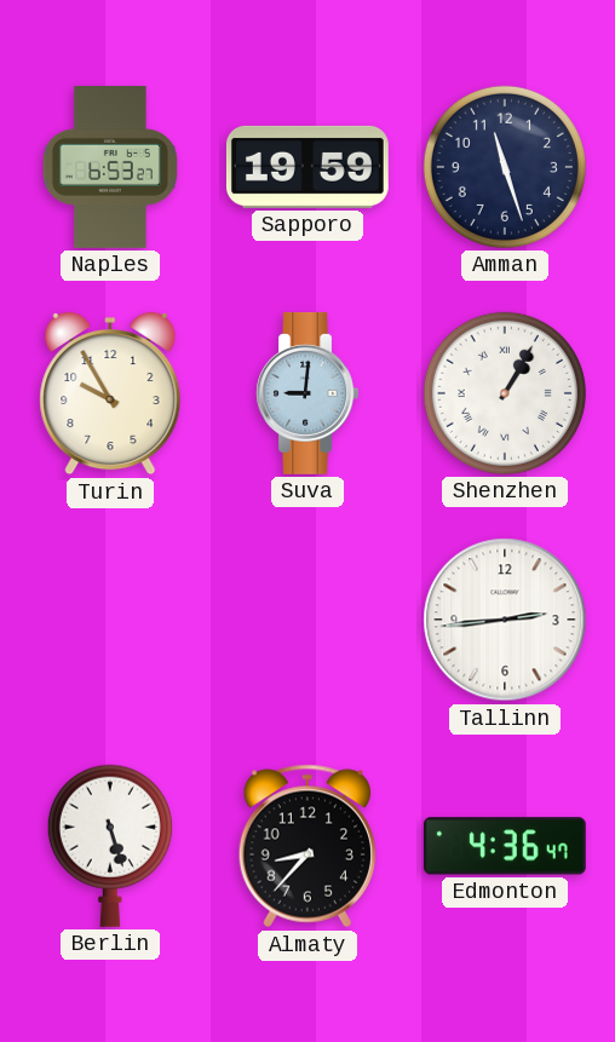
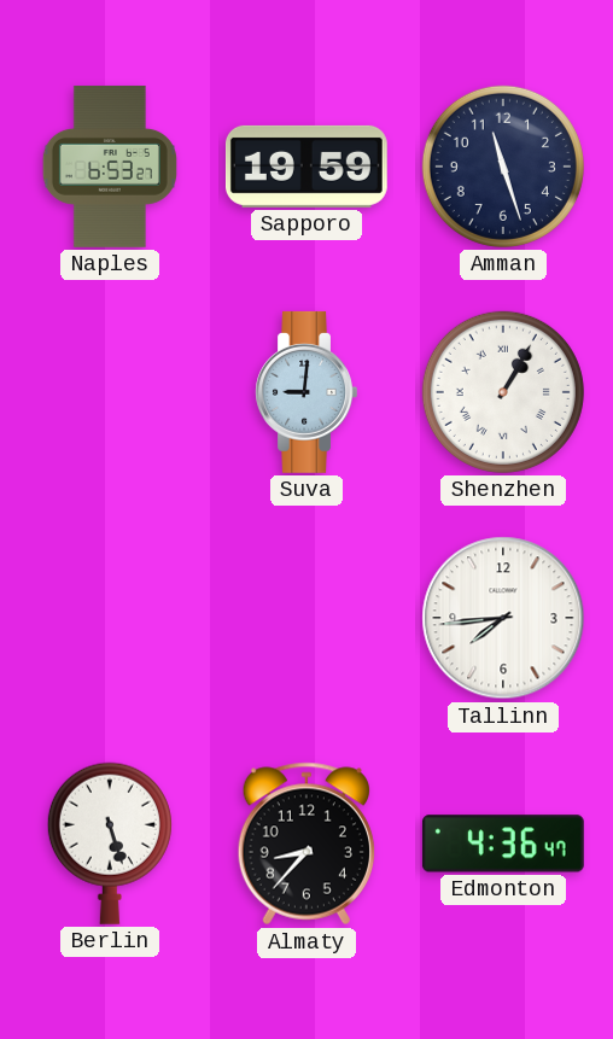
Turin: 9:55 -> none (110, 393)
Tallinn: 2:44 -> 7:44 (503, 618)
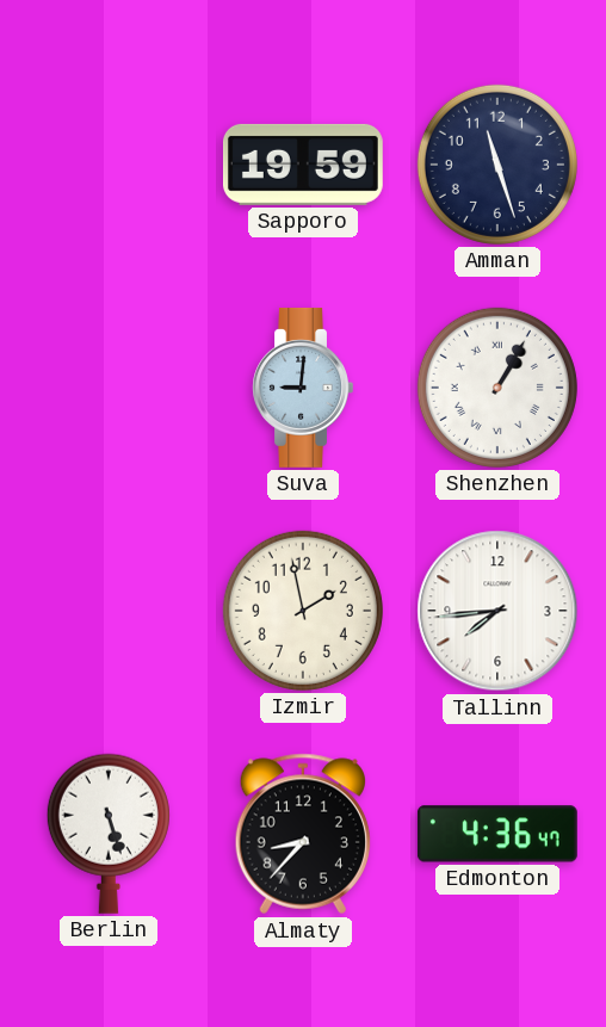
Naples: 6:53 -> none (110, 167)
Izmir: none -> 1:58 (303, 611)
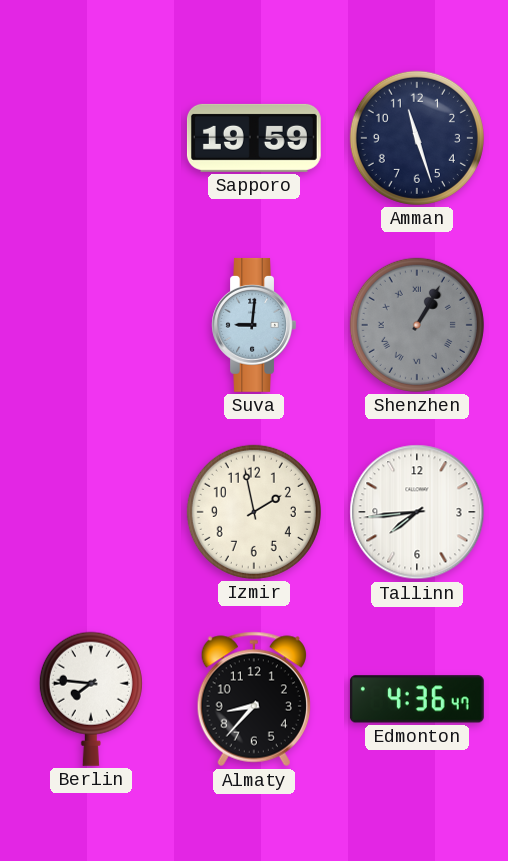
Shenzhen dial: white -> grey (417, 325)
Berlin: 5:27 -> 7:46 (91, 699)
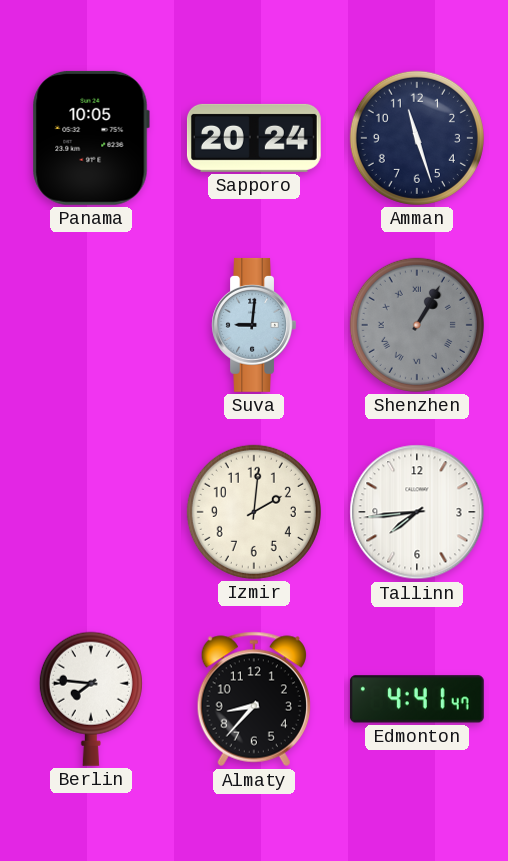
Panama: none -> 10:05 (91, 138)
Sapporo: 19:59 -> 20:24 (254, 138)
Izmir: 1:58 -> 2:01 (254, 512)
Edmonton: 4:36 -> 4:41 (417, 699)
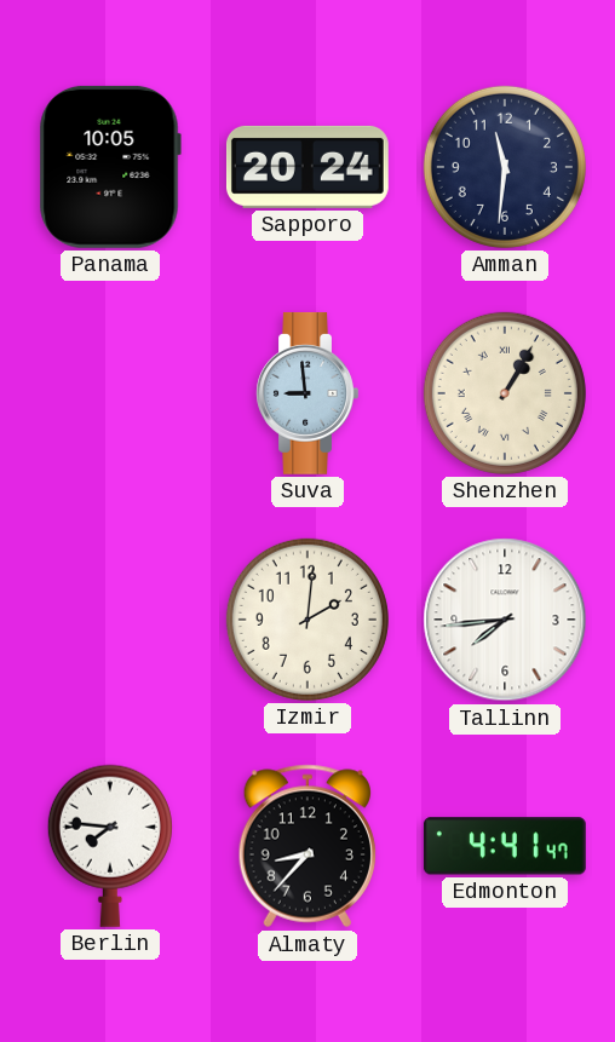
Amman: 11:27 -> 11:31 (505, 167)
Suva: 9:01 -> 8:59 (307, 393)
Shenzhen dial: grey -> cream (505, 393)
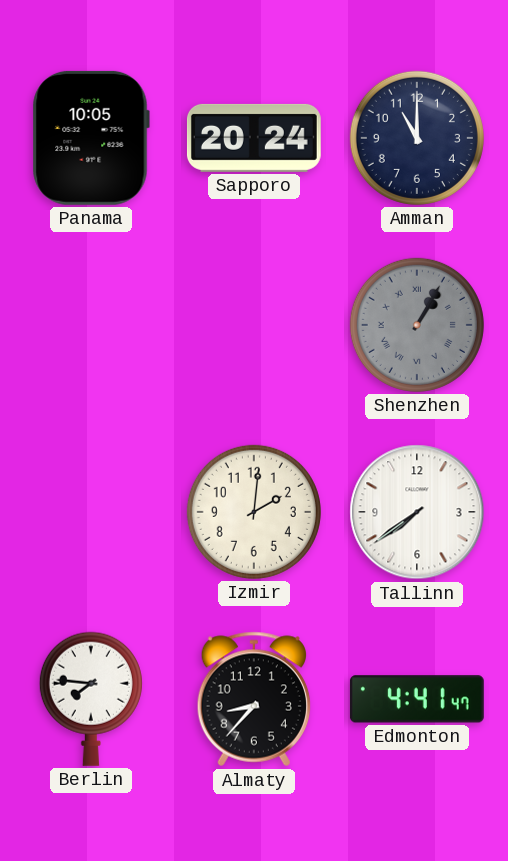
Amman: 11:31 -> 11:00 (417, 138)
Suva: 8:59 -> none (307, 393)
Shenzhen dial: cream -> grey (417, 325)
Tallinn: 7:44 -> 7:39 (417, 512)
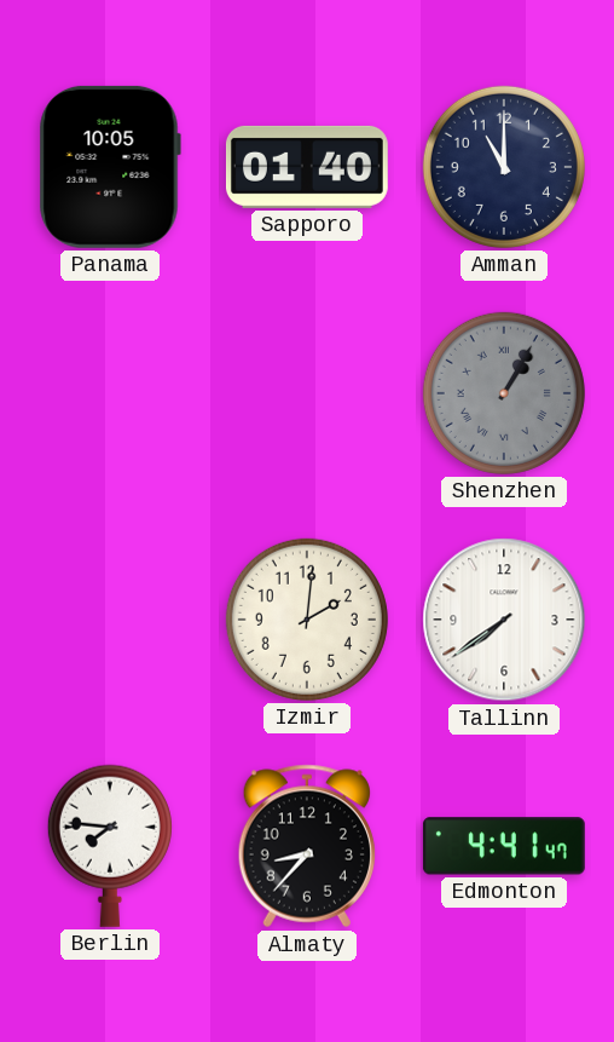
Sapporo: 20:24 -> 01:40 (307, 167)
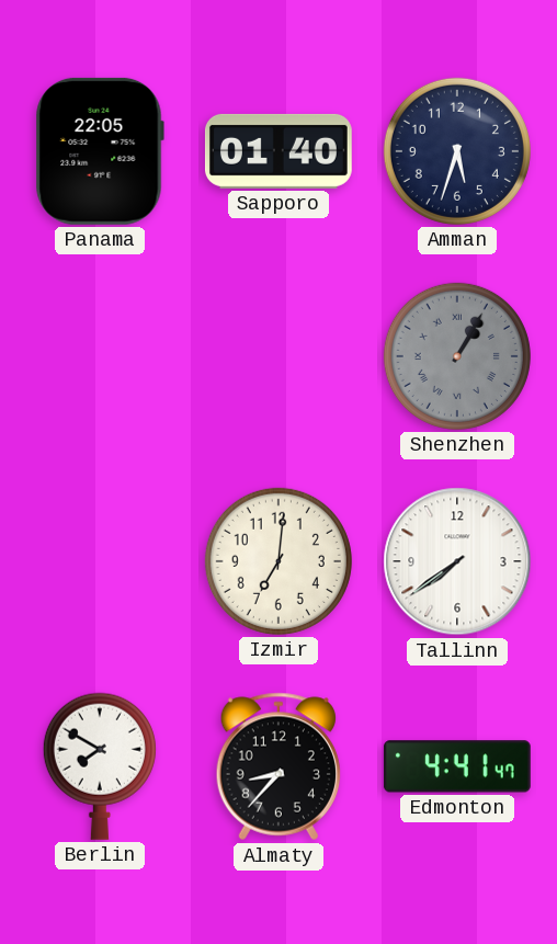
Panama: 10:05 -> 22:05 (100, 151)
Amman: 11:00 -> 5:33 (457, 151)
Izmir: 2:01 -> 7:01 (278, 561)
Berlin: 7:46 -> 7:50 (100, 766)
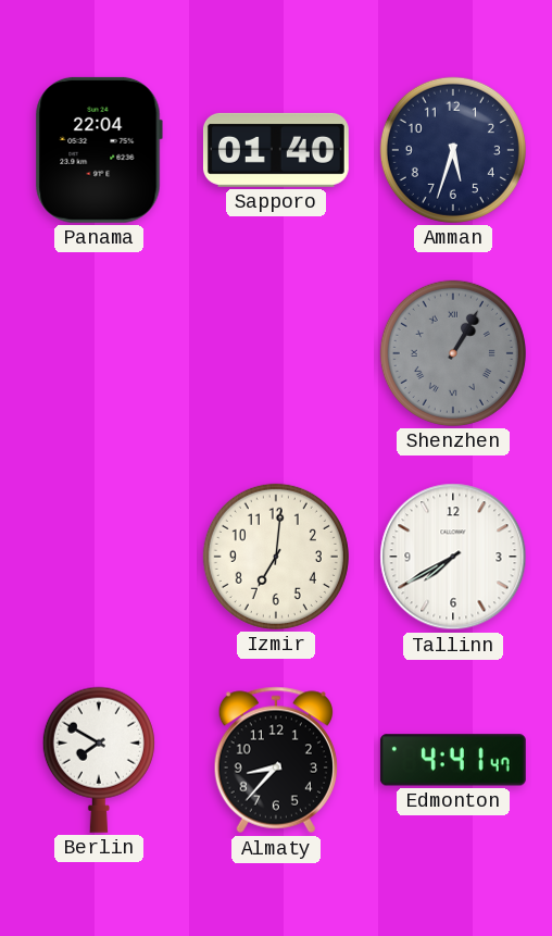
Panama: 22:05 -> 22:04 (99, 150)
Tallinn: 7:39 -> 7:40 (453, 557)
